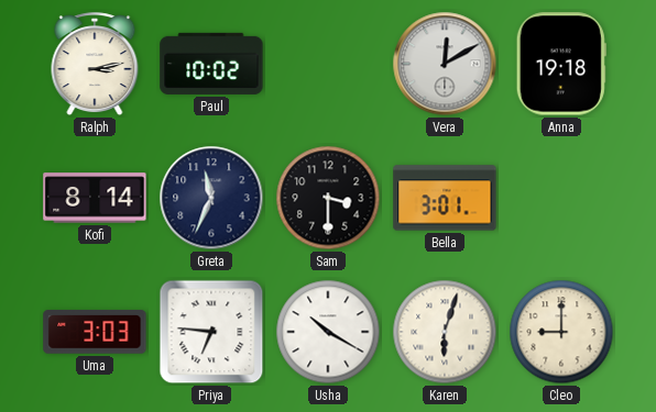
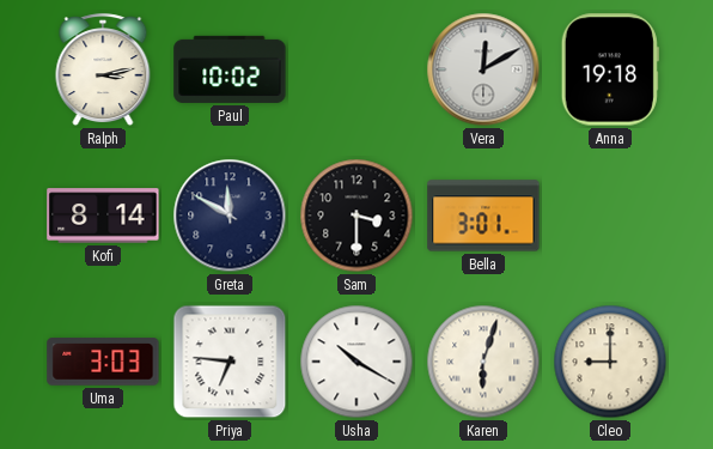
Greta: 11:34 -> 11:50 (230, 216)
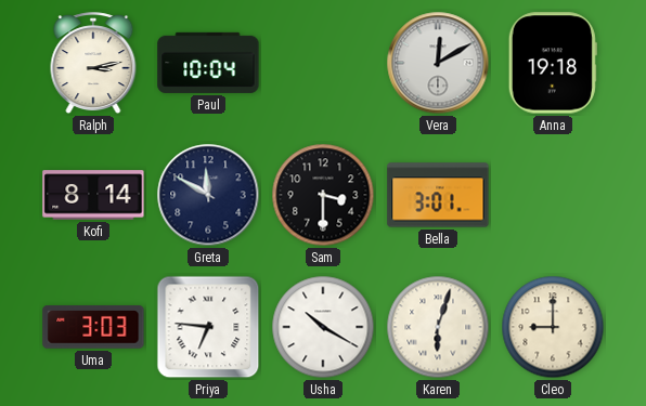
Paul: 10:02 -> 10:04 (208, 63)
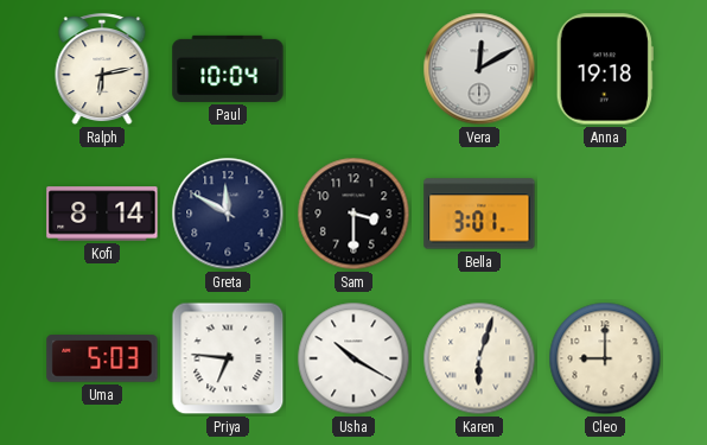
Ralph: 3:13 -> 6:13 (102, 70)
Uma: 3:03 -> 5:03 (102, 358)
